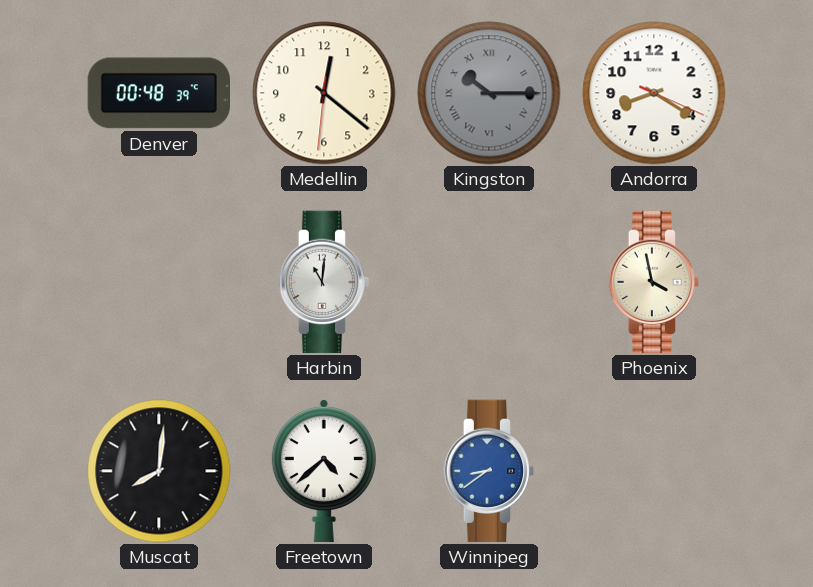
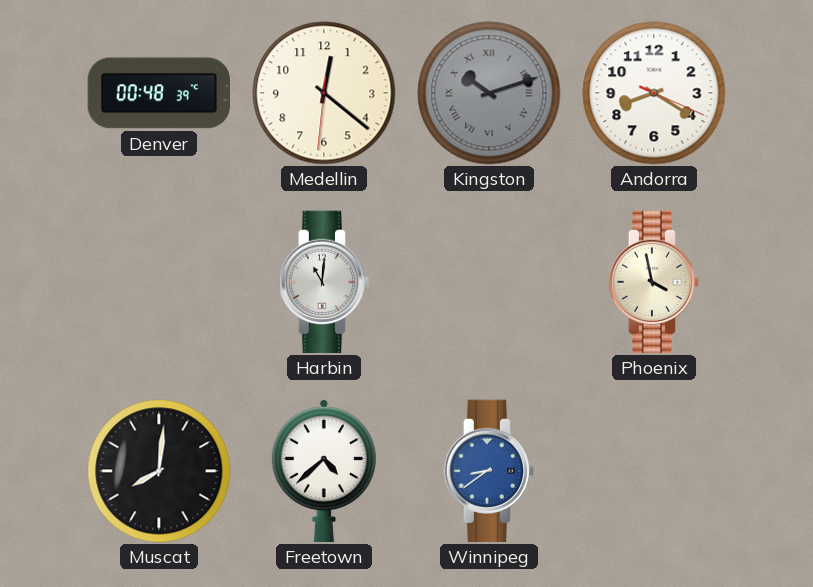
Kingston: 10:15 -> 10:12 (489, 93)
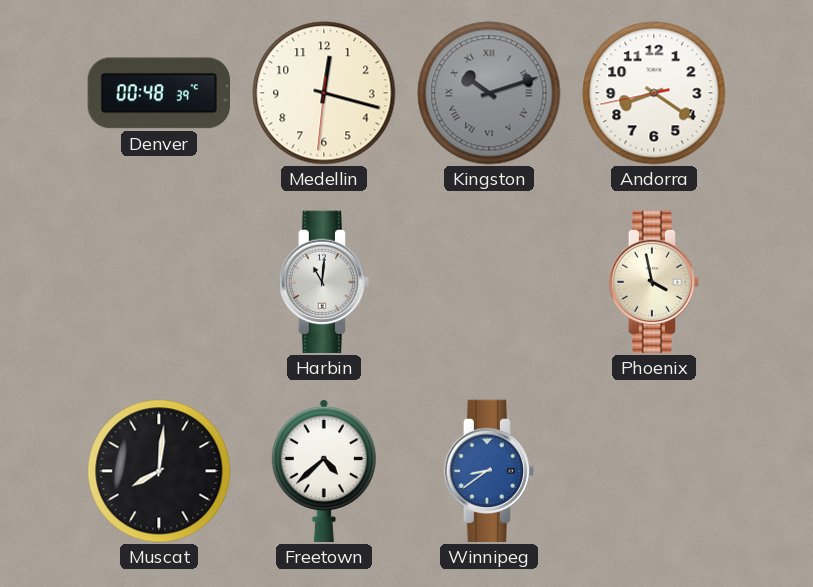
Medellin: 12:21 -> 12:17 (324, 93)
Andorra: 8:20:19 -> 8:20:43 (654, 93)
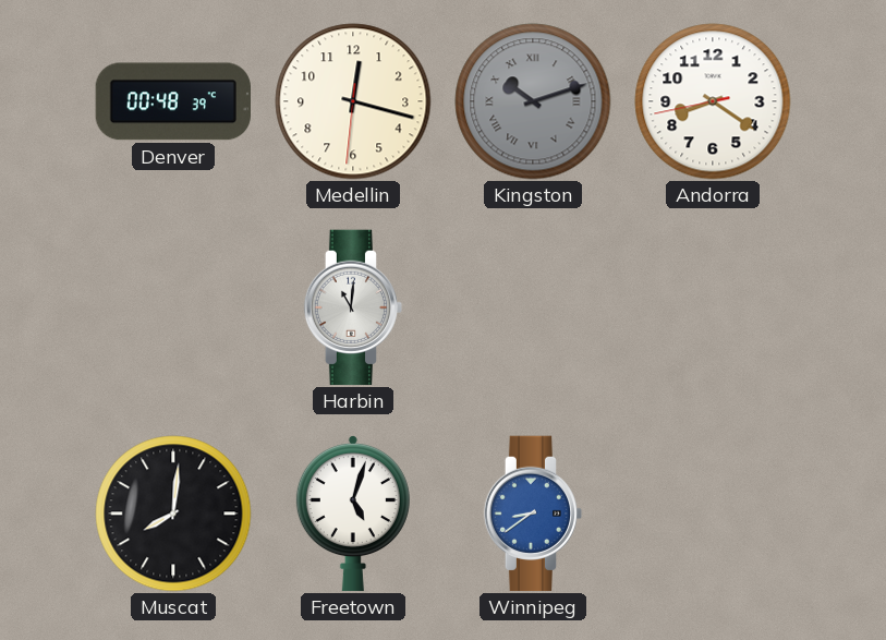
Phoenix: 3:58 -> none (654, 282)
Freetown: 4:38 -> 5:03 (353, 515)
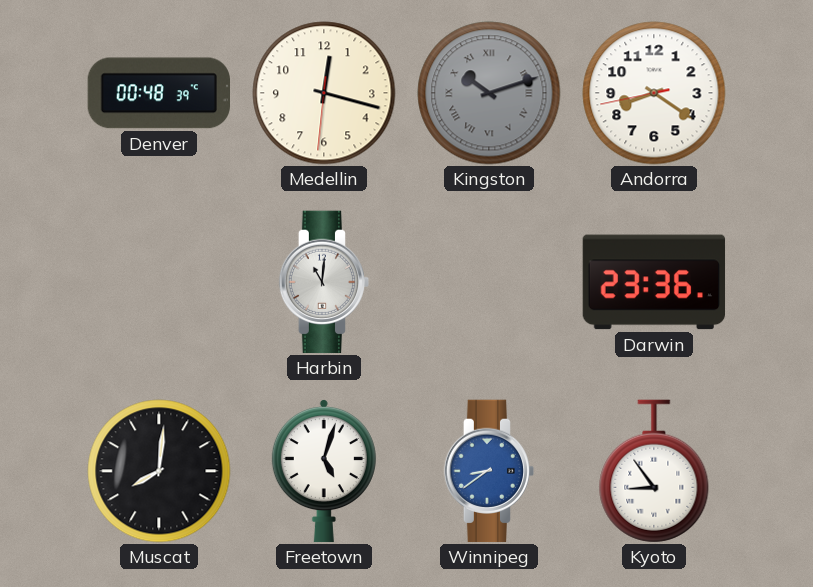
Darwin: none -> 23:36 (654, 282)
Kyoto: none -> 8:54 (654, 471)
